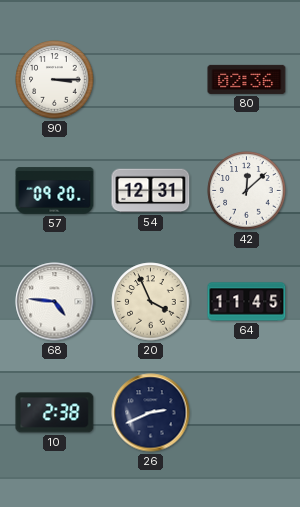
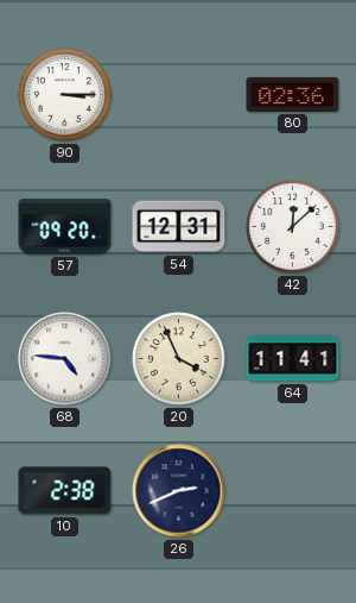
64: 11:45 -> 11:41 (293, 359)
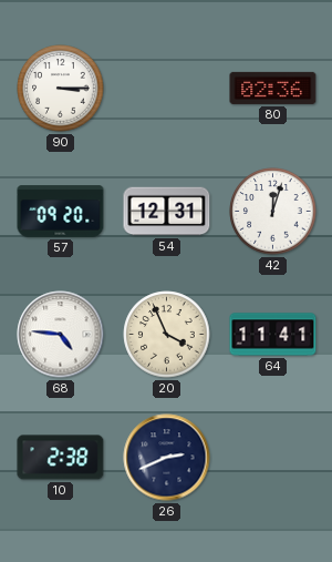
42: 12:08 -> 12:03 (273, 212)
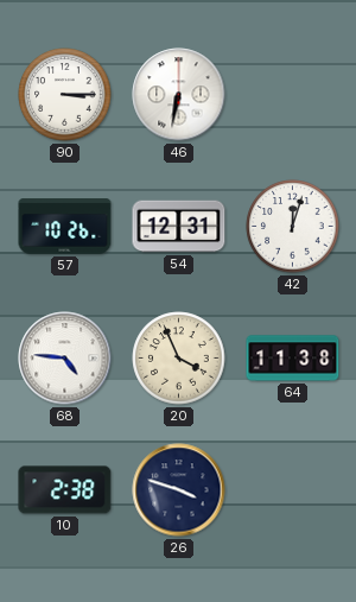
46: none -> 6:32 (179, 95)
80: 02:36 -> none (273, 88)
57: 09:20 -> 10:26 (65, 227)
64: 11:41 -> 11:38 (293, 359)
26: 2:41 -> 3:48 (179, 490)
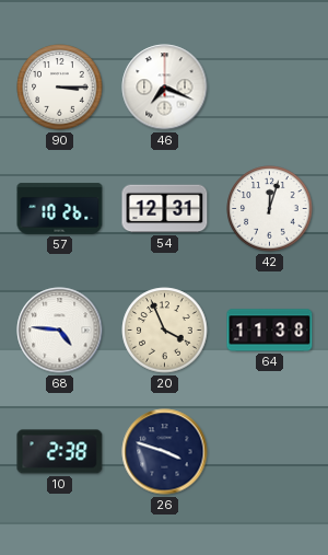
46: 6:32 -> 7:19 (165, 88)
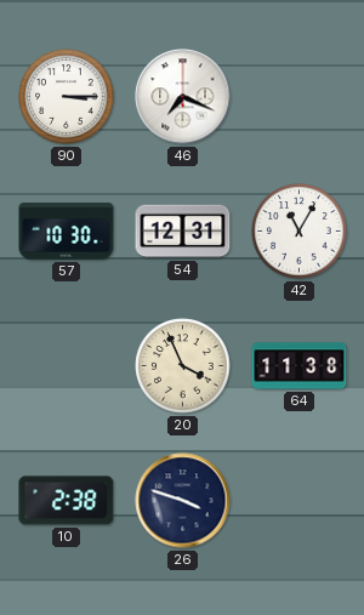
57: 10:26 -> 10:30 (67, 232)
42: 12:03 -> 11:05 (300, 232)
68: 4:46 -> none (60, 331)
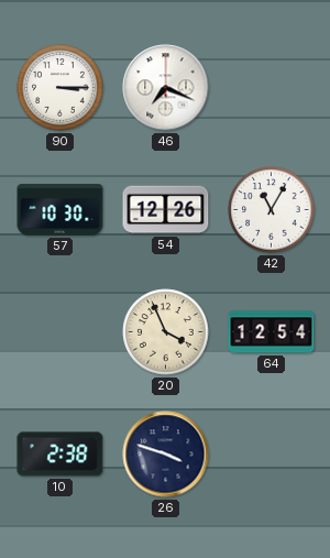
54: 12:31 -> 12:26 (166, 210)
64: 11:38 -> 12:54 (272, 332)
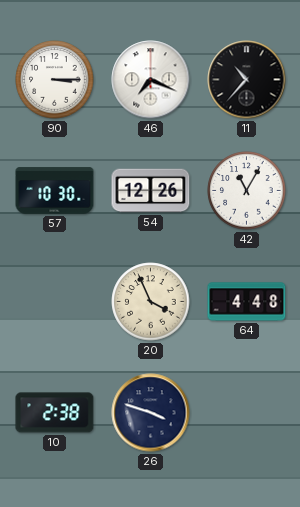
11: none -> 10:37 (247, 80)
64: 12:54 -> 4:48 (247, 302)
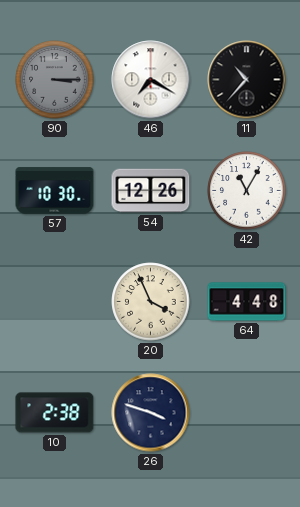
90 dial: white -> grey (55, 80)
46: 7:19 -> 7:20 (151, 80)
